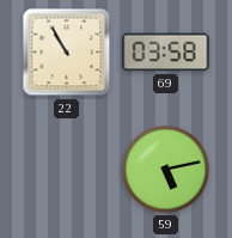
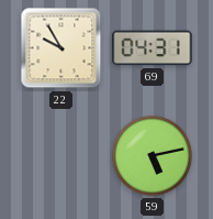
22: 10:55 -> 9:55 (61, 48)
69: 03:58 -> 04:31 (153, 48)
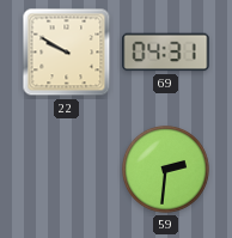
22: 9:55 -> 9:50 (67, 53)
59: 5:13 -> 2:31 (166, 170)
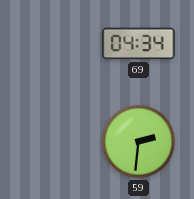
22: 9:50 -> none (67, 53)
69: 04:31 -> 04:34 (139, 44)
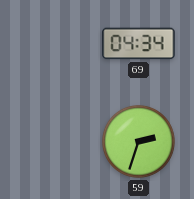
59: 2:31 -> 2:33 (139, 142)
